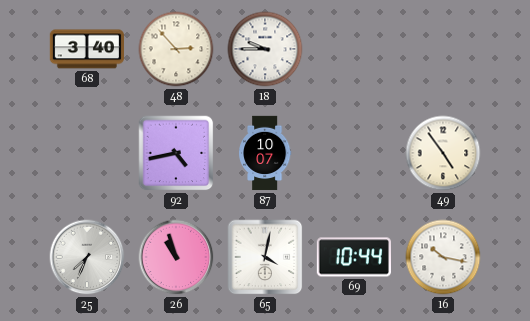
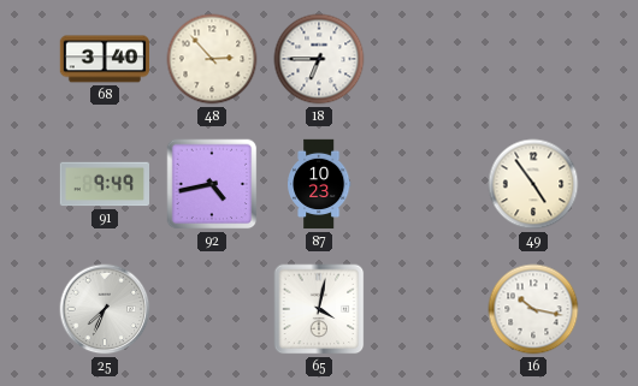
18: 9:45 -> 6:45 (319, 59)
91: none -> 9:49 (104, 184)
87: 10:07 -> 10:23 (320, 184)
26: 10:57 -> none (176, 257)
69: 10:44 -> none (354, 257)
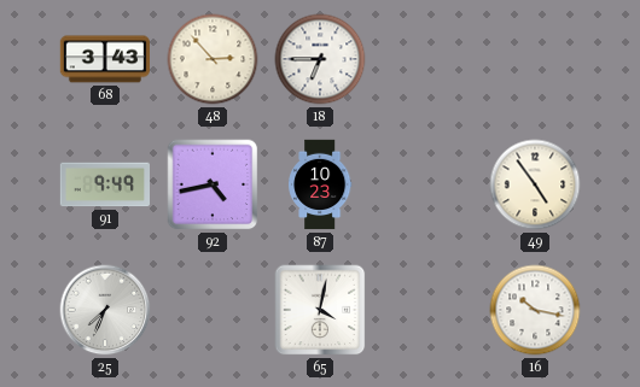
68: 3:40 -> 3:43 (104, 59)
